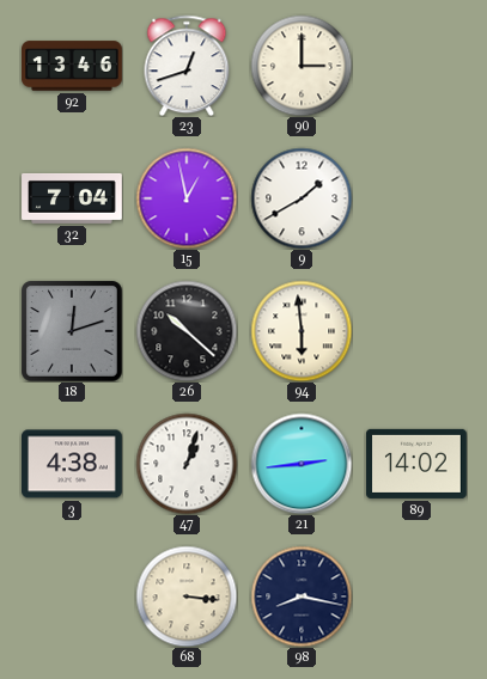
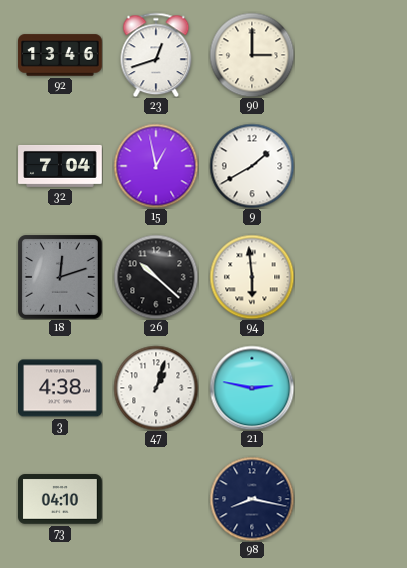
21: 2:44 -> 2:47 (252, 388)
89: 14:02 -> none (418, 464)
73: none -> 04:10 (60, 499)
68: 3:16 -> none (187, 597)
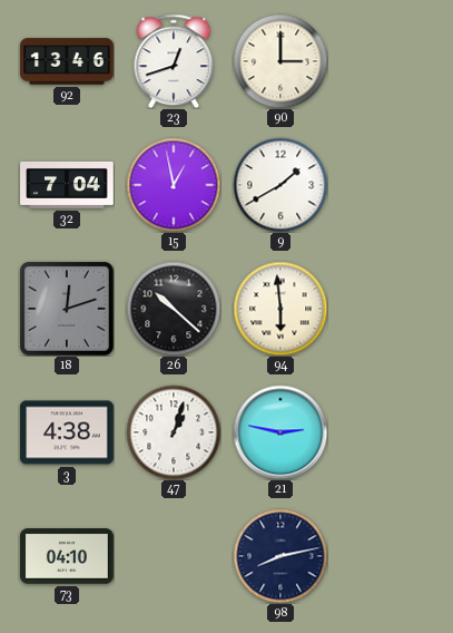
98: 8:17 -> 8:13 (280, 556)
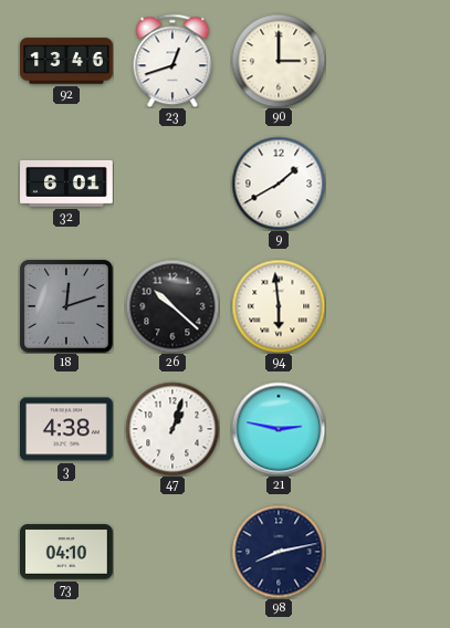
32: 7:04 -> 6:01 (66, 184)
15: 12:58 -> none (174, 185)
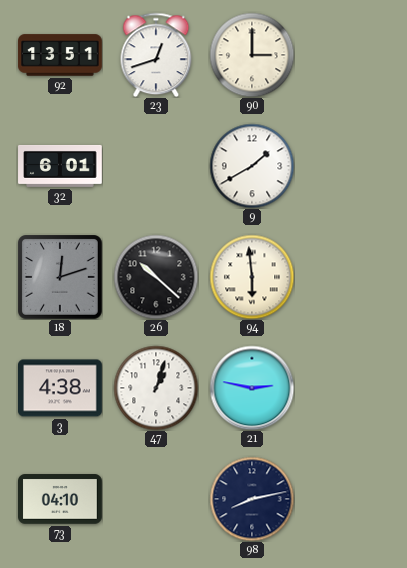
92: 13:46 -> 13:51 (60, 55)
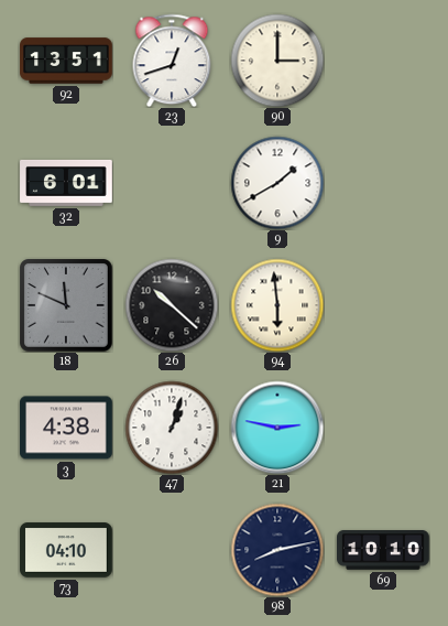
18: 12:12 -> 11:49 (67, 306)
69: none -> 10:10 (384, 551)
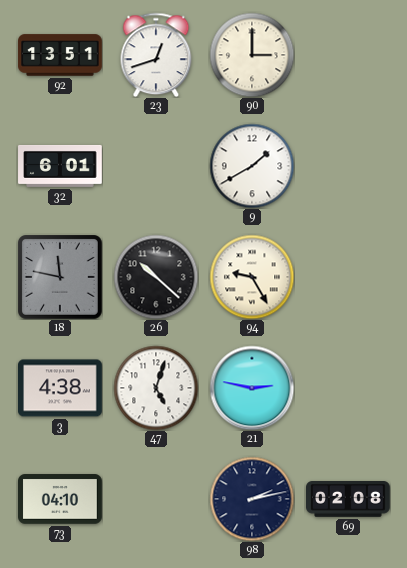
18: 11:49 -> 11:47 (61, 278)
94: 5:59 -> 9:25 (252, 277)
47: 1:03 -> 5:03 (156, 388)
98: 8:13 -> 2:13 (252, 499)
69: 10:10 -> 02:08 (349, 500)
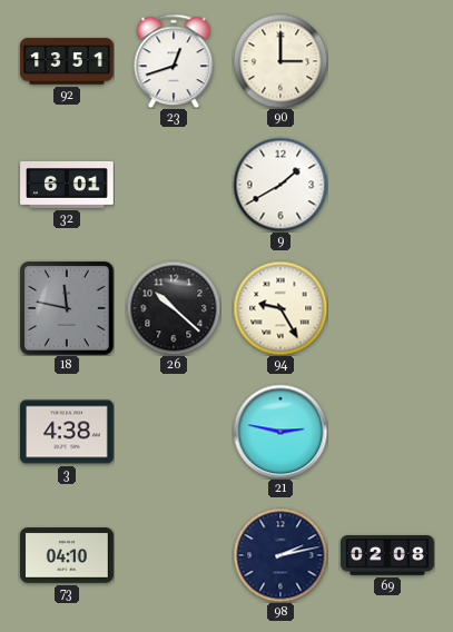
47: 5:03 -> none (156, 388)
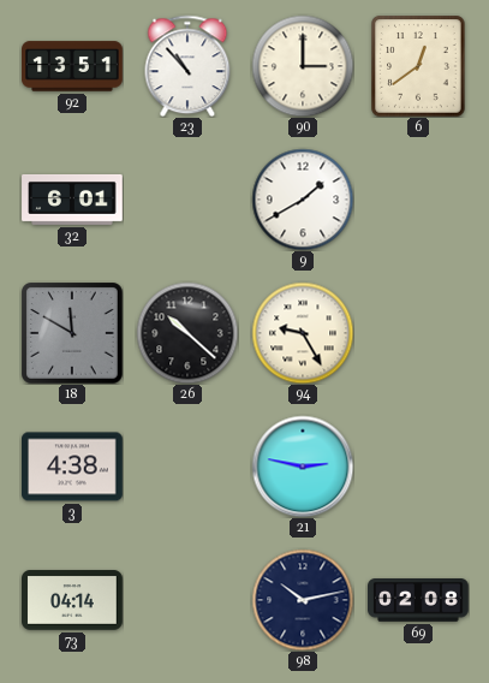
23: 12:42 -> 10:53 (187, 66)
6: none -> 12:39 (418, 66)
18: 11:47 -> 11:50 (73, 334)
73: 04:10 -> 04:14 (72, 600)
98: 2:13 -> 10:13 (303, 600)
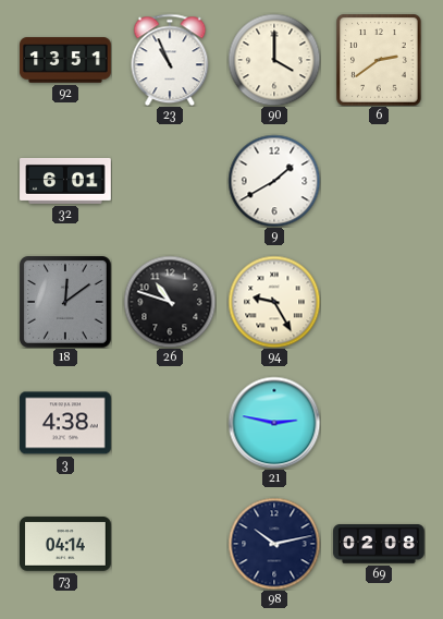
23: 10:53 -> 10:56 (170, 60)
90: 3:00 -> 4:00 (274, 60)
6: 12:39 -> 2:39 (379, 60)
18: 11:50 -> 12:09 (66, 303)
26: 10:22 -> 10:48 (170, 302)
